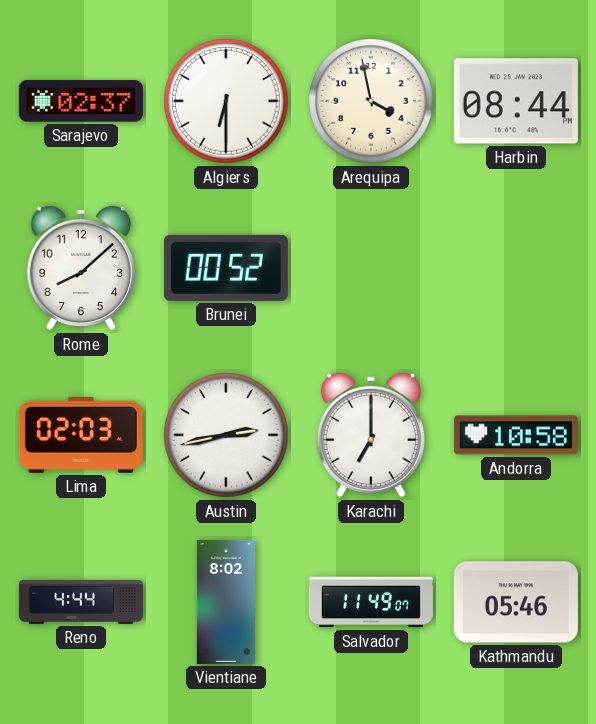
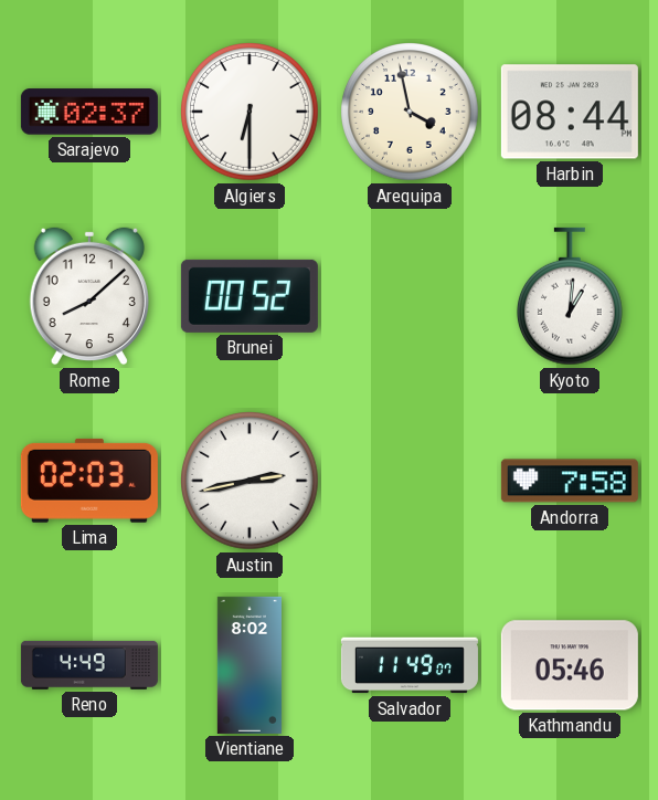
Kyoto: none -> 1:01 (570, 296)
Karachi: 7:00 -> none (371, 435)
Andorra: 10:58 -> 7:58 (570, 481)
Reno: 4:44 -> 4:49 (89, 665)
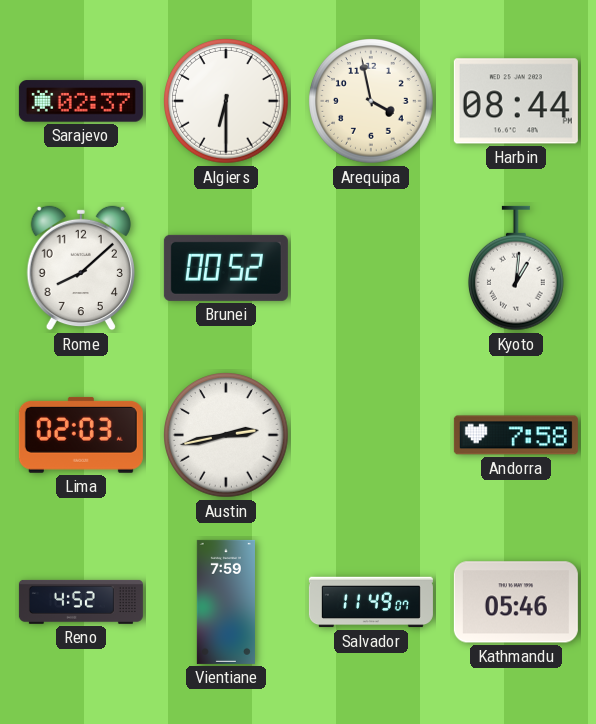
Reno: 4:49 -> 4:52 (81, 602)
Vientiane: 8:02 -> 7:59 (226, 602)
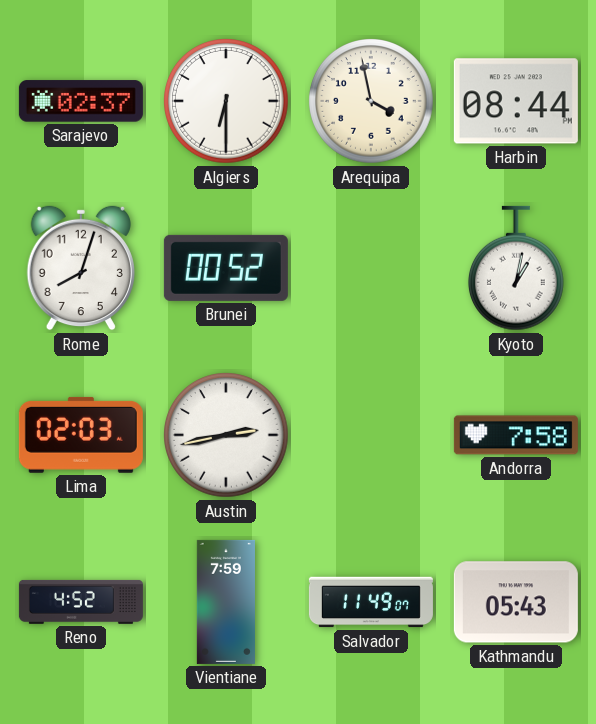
Rome: 8:08 -> 8:03 (81, 268)
Kyoto: 1:01 -> 1:02 (516, 268)
Kathmandu: 05:46 -> 05:43 (516, 602)
